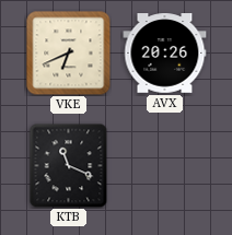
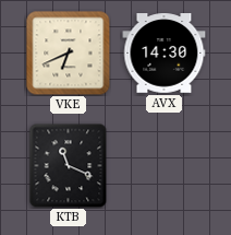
AVX: 20:26 -> 14:30 (165, 54)
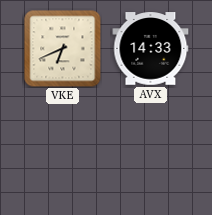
AVX: 14:30 -> 14:33 (151, 49)
KTB: 11:19 -> none (69, 165)
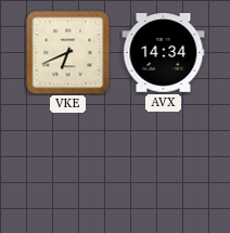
AVX: 14:33 -> 14:34 (164, 53)
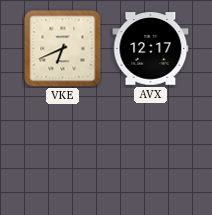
AVX: 14:34 -> 12:17 (151, 49)
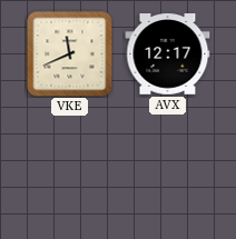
VKE: 6:41 -> 11:41 (70, 54)
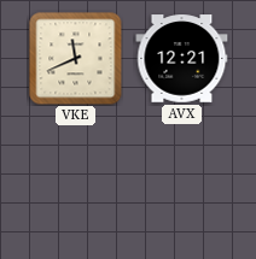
AVX: 12:17 -> 12:21 (182, 59)
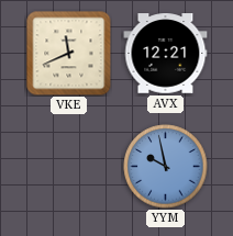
YYM: none -> 9:58 (166, 167)
